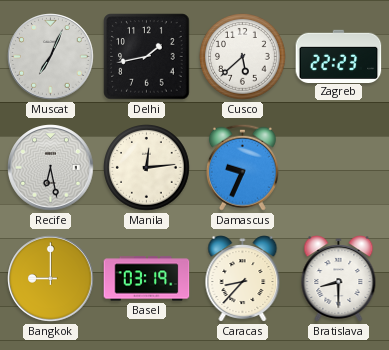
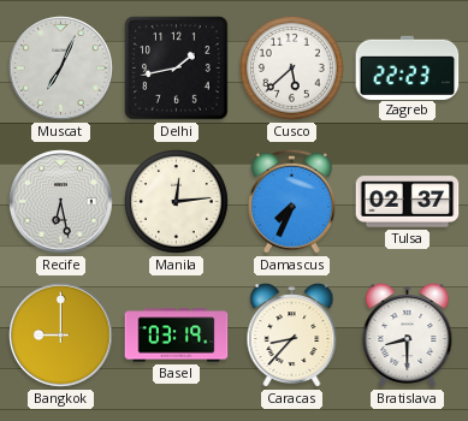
Damascus: 9:34 -> 7:34 (291, 201)
Tulsa: none -> 02:37 (408, 202)
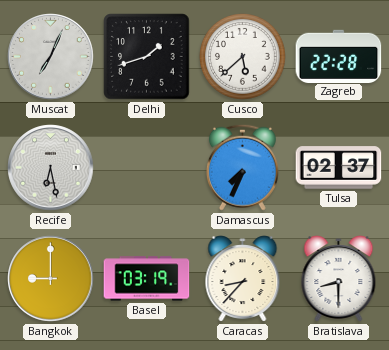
Delhi: 1:43 -> 1:42 (147, 57)
Zagreb: 22:23 -> 22:28 (339, 56)
Manila: 12:14 -> none (177, 202)
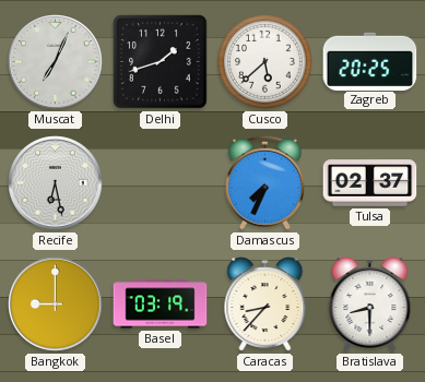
Zagreb: 22:28 -> 20:25 (370, 61)
